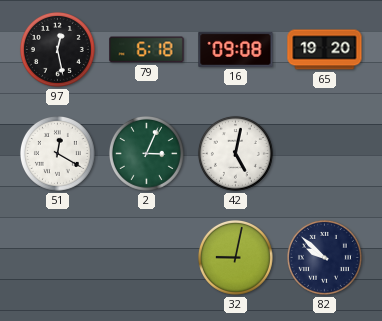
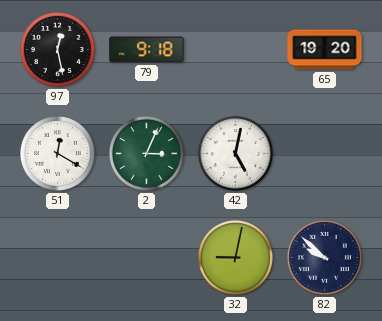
79: 6:18 -> 9:18 (147, 50)
16: 09:08 -> none (236, 49)
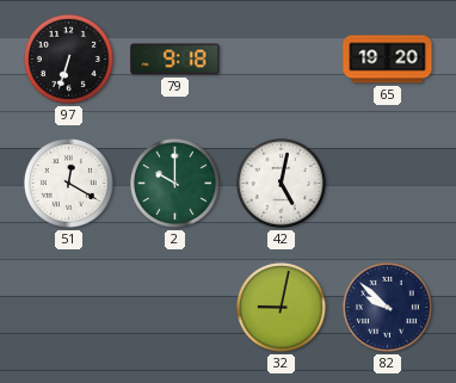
97: 12:28 -> 6:33 (68, 58)
2: 3:04 -> 10:00 (174, 183)
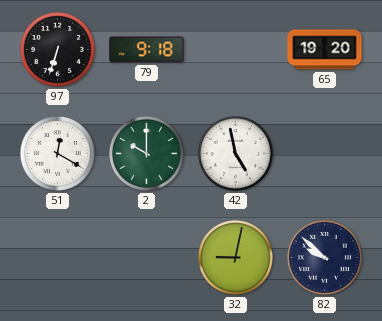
42: 5:02 -> 4:58 (235, 153)
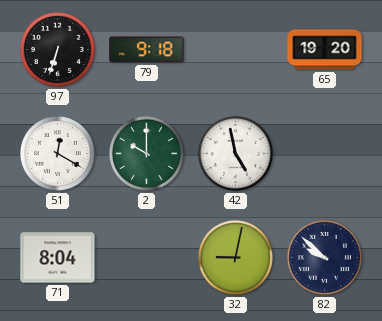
71: none -> 8:04 (58, 258)
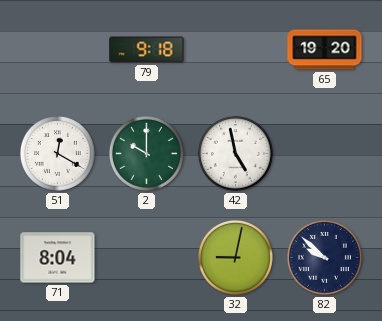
97: 6:33 -> none (57, 49)
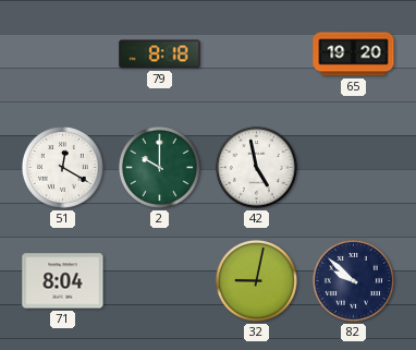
79: 9:18 -> 8:18 (160, 55)
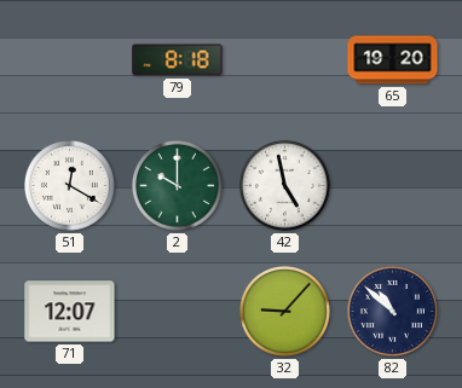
71: 8:04 -> 12:07 (70, 312)
32: 9:02 -> 9:07 (284, 311)
82: 9:52 -> 10:52 (392, 311)
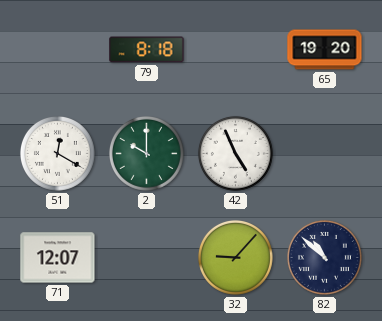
42: 4:58 -> 4:56 (235, 153)
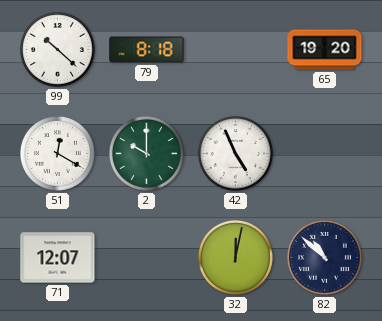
99: none -> 10:22 (57, 49)
32: 9:07 -> 12:02 (235, 257)
